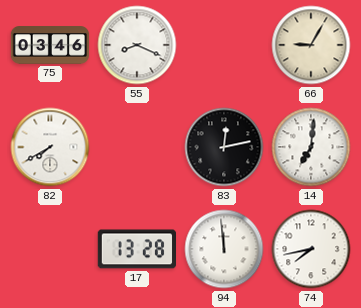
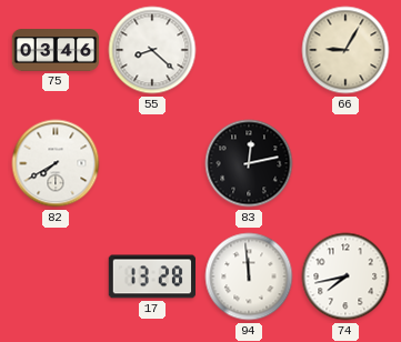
55: 8:19 -> 8:22 (152, 50)
14: 7:01 -> none (311, 147)
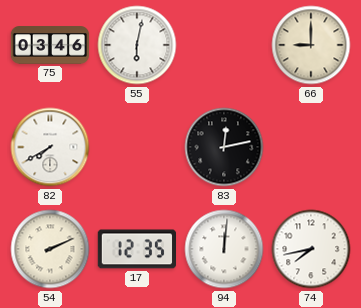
55: 8:22 -> 6:02 (137, 45)
66: 9:05 -> 9:00 (311, 45)
54: none -> 2:11 (50, 249)
17: 13:28 -> 12:35 (136, 249)
94: 11:59 -> 12:01 (224, 249)
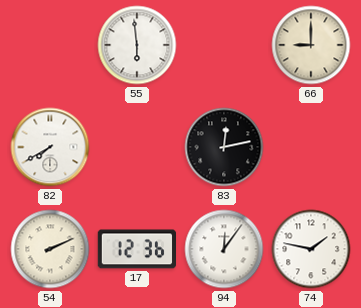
75: 03:46 -> none (50, 45)
55: 6:02 -> 5:59 (137, 45)
17: 12:35 -> 12:36 (136, 249)
94: 12:01 -> 12:06 (224, 249)
74: 7:43 -> 1:47 (311, 249)
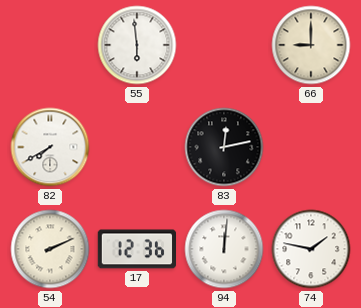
94: 12:06 -> 12:01 (224, 249)
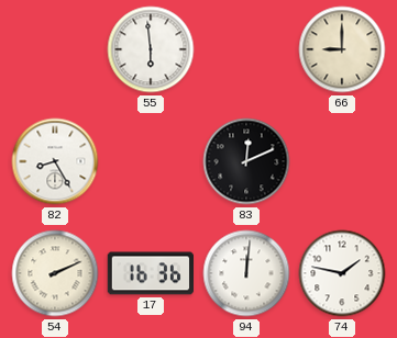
82: 7:40 -> 8:25 (55, 161)
83: 12:13 -> 12:11 (246, 161)
17: 12:36 -> 16:36 (150, 273)
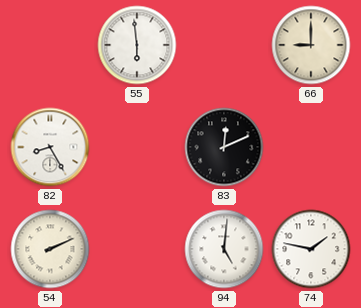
17: 16:36 -> none (150, 273)
94: 12:01 -> 5:01 (224, 249)
